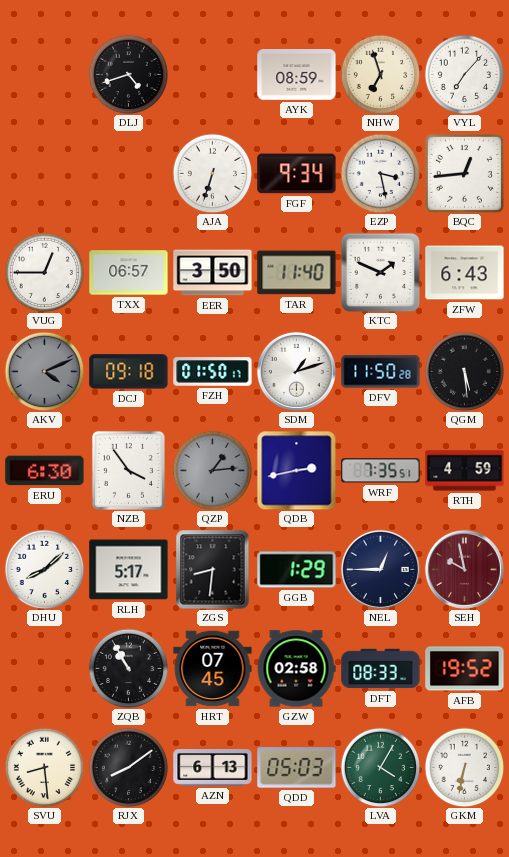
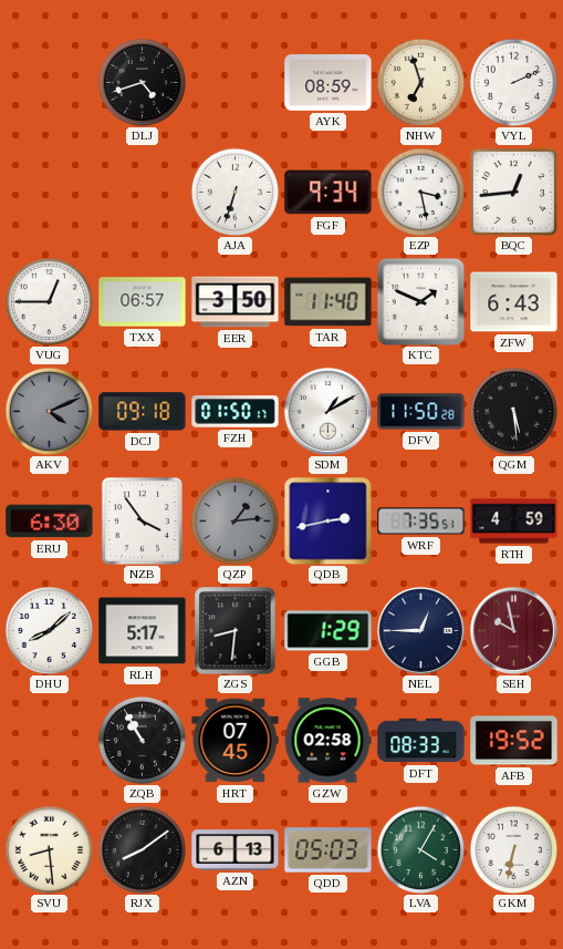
VYL: 7:07 -> 2:11 (513, 82)
SDM: 1:12 -> 1:10 (327, 411)
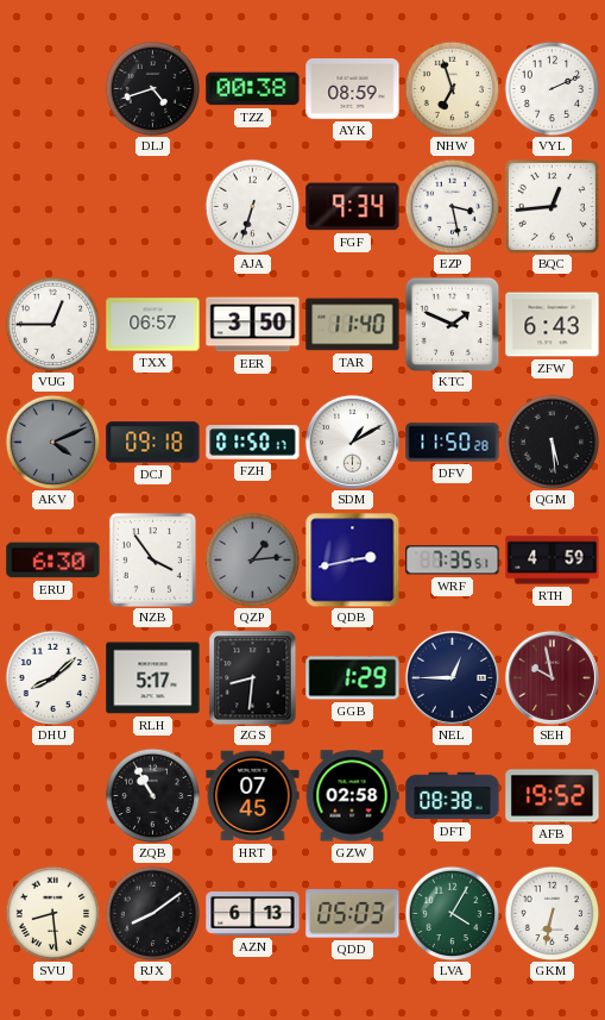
TZZ: none -> 00:38 (253, 89)
DFT: 08:33 -> 08:38 (453, 796)
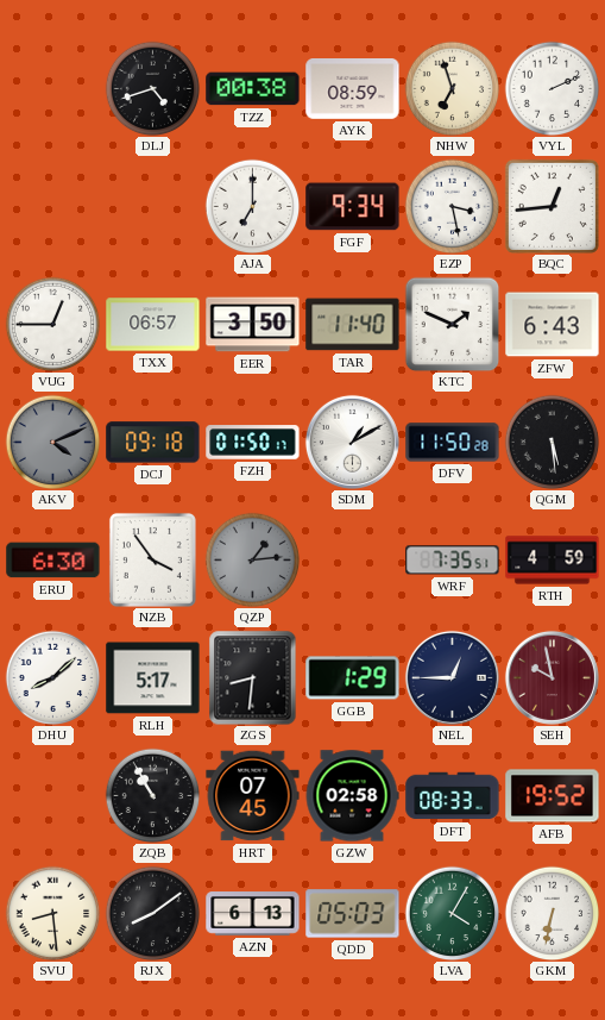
AJA: 6:33 -> 7:00 (252, 206)
QDB: 2:43 -> none (352, 559)
DFT: 08:38 -> 08:33 (453, 796)
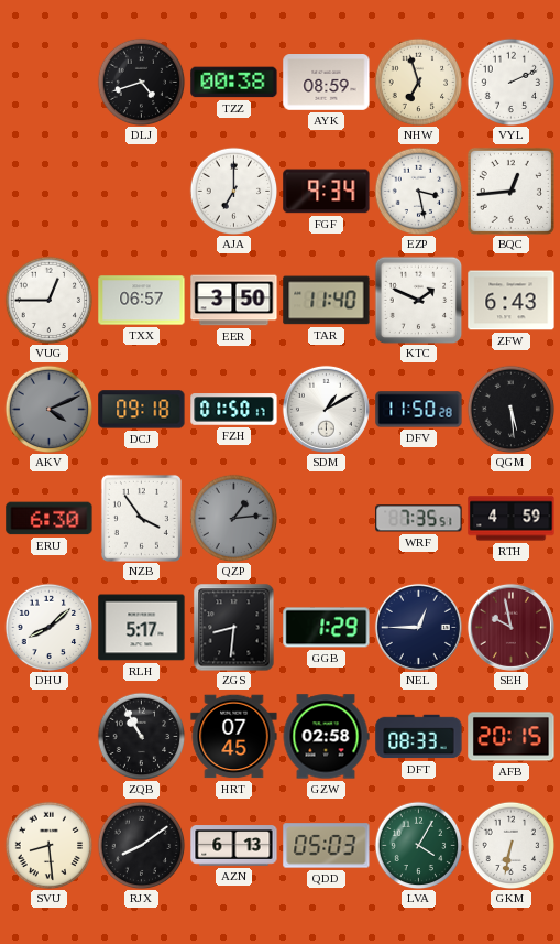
AFB: 19:52 -> 20:15 (512, 737)
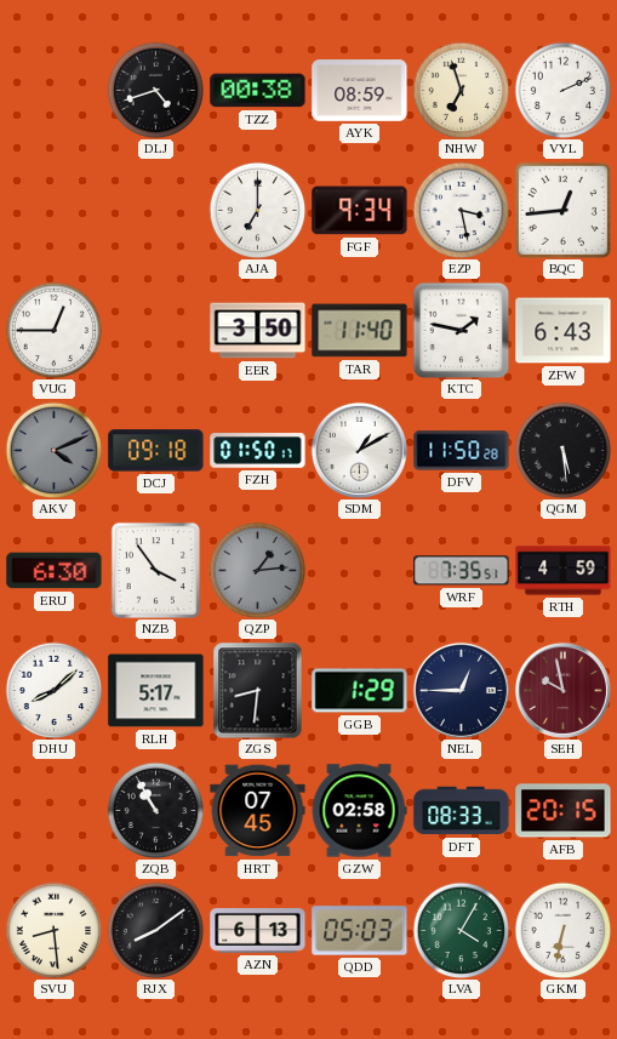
TXX: 06:57 -> none (142, 301)
KTC: 1:49 -> 1:47 (461, 330)
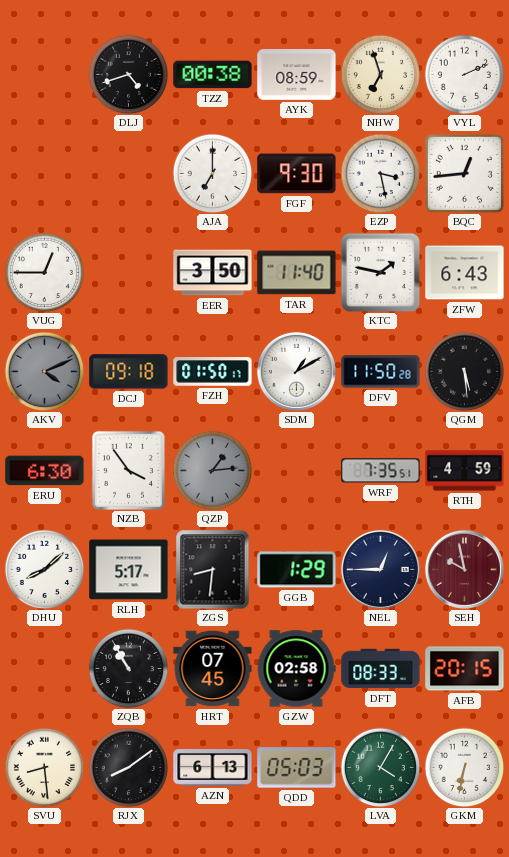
FGF: 9:34 -> 9:30 (297, 174)
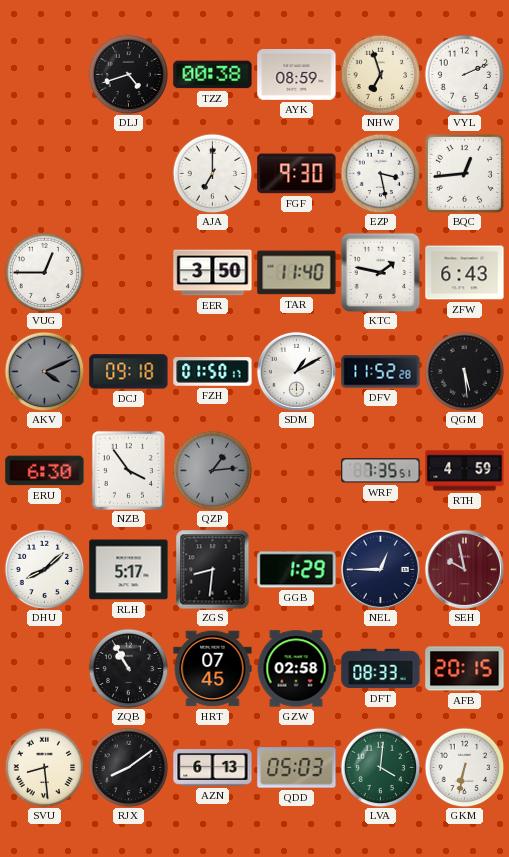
DFV: 11:50 -> 11:52 (381, 372)
LVA: 4:05 -> 4:01 (380, 767)
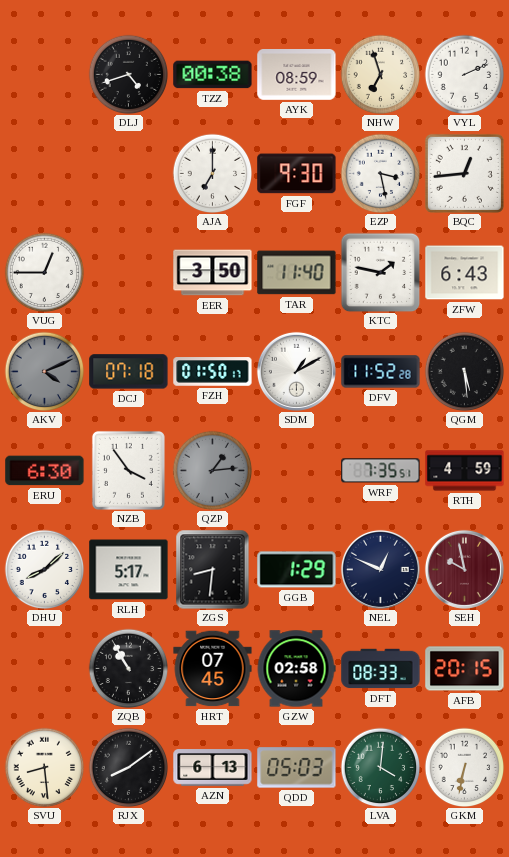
DCJ: 09:18 -> 07:18 (129, 372)
NEL: 12:45 -> 12:49 (380, 569)
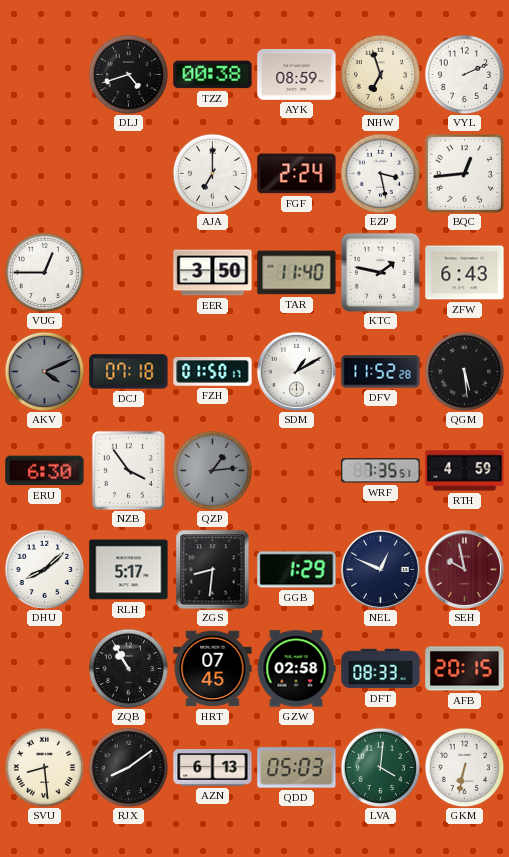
FGF: 9:30 -> 2:24 (297, 174)
